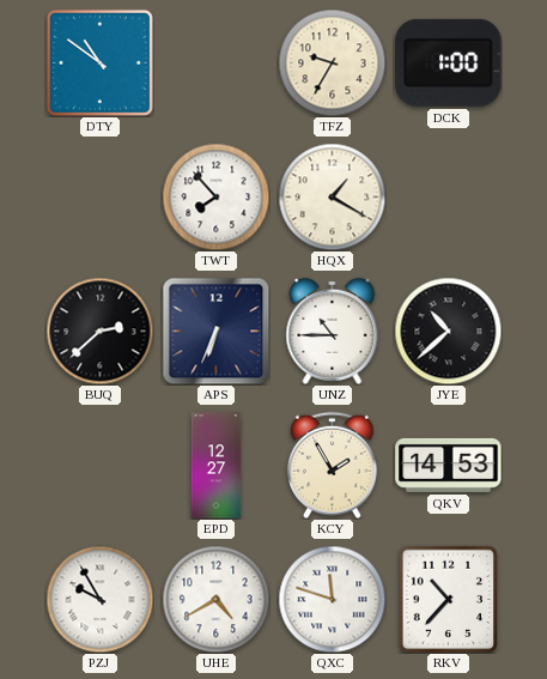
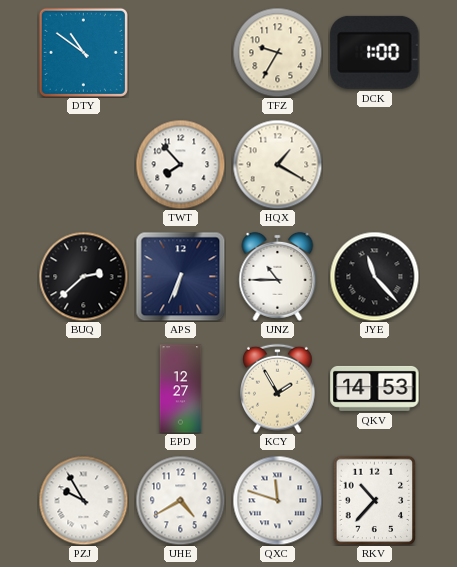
JYE: 10:38 -> 11:23 (374, 276)
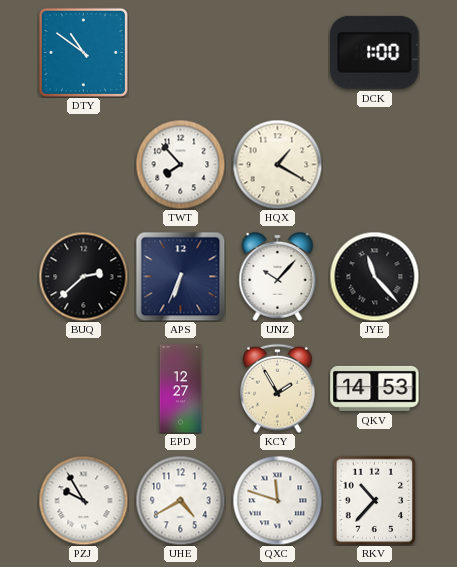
TFZ: 9:35 -> none (277, 52)
UNZ: 10:45 -> 10:07 (278, 276)
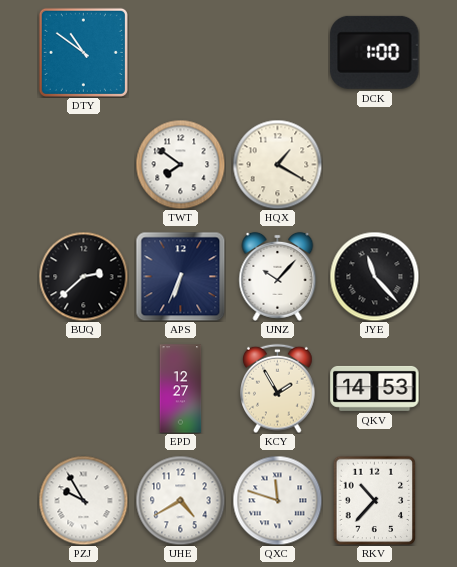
TWT: 7:53 -> 7:51 (180, 164)
